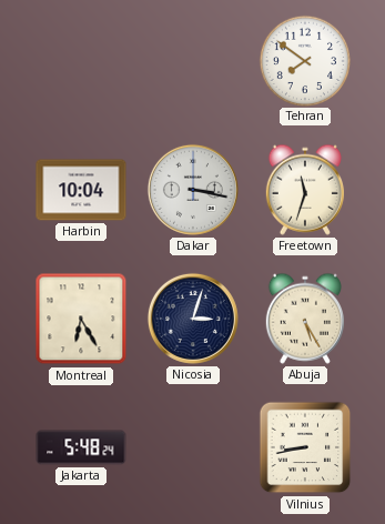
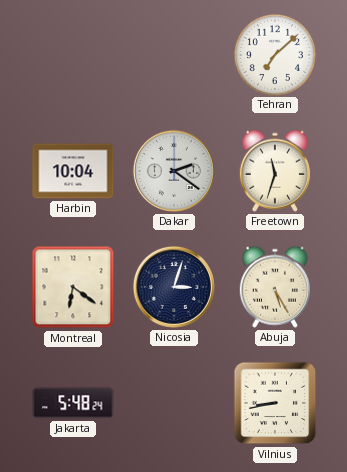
Tehran: 7:51 -> 7:08 (274, 54)
Dakar: 3:17 -> 2:21 (174, 171)
Montreal: 6:25 -> 6:21 (73, 287)
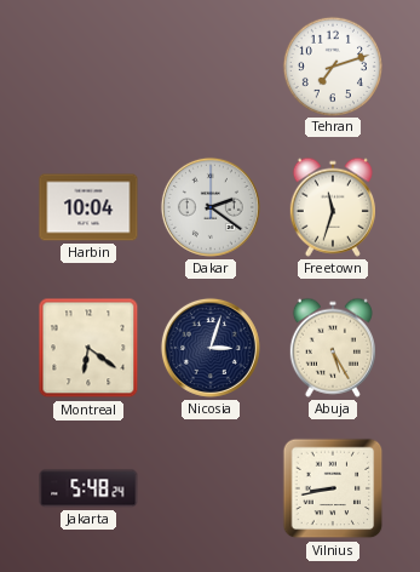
Tehran: 7:08 -> 7:12 (332, 65)
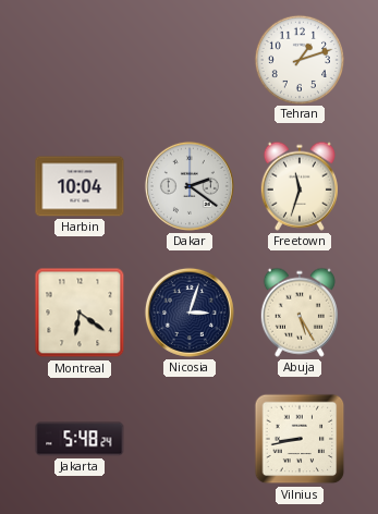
Tehran: 7:12 -> 1:12 (298, 59)
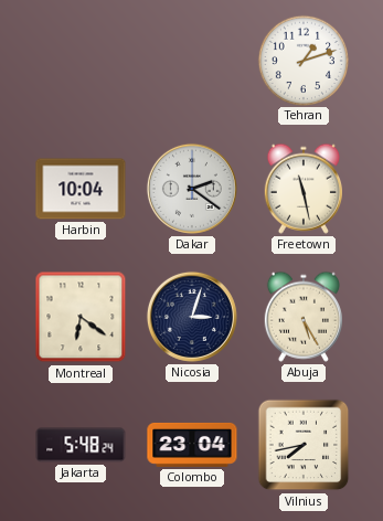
Freetown: 11:33 -> 11:28 (304, 189)
Colombo: none -> 23:04 (192, 445)
Vilnius: 8:43 -> 7:43 (304, 445)
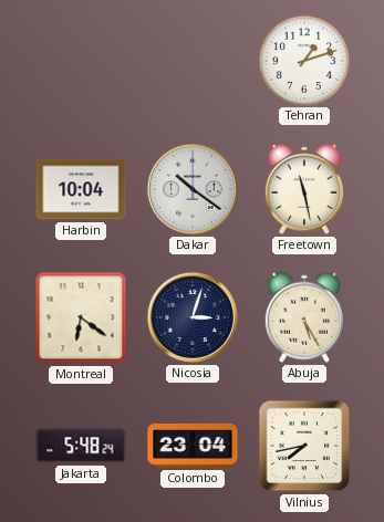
Dakar: 2:21 -> 10:21 (193, 189)
